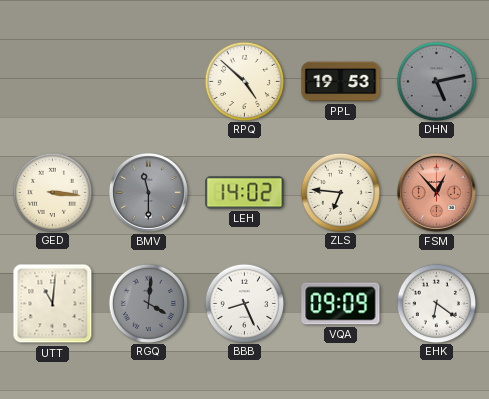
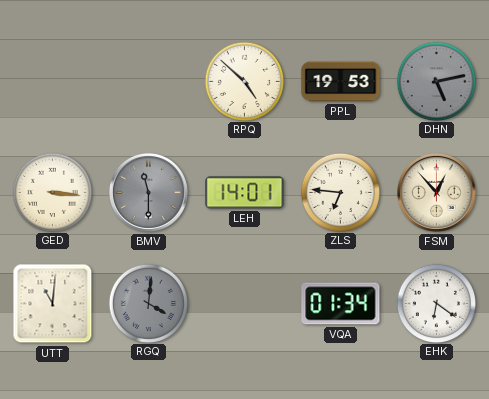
LEH: 14:02 -> 14:01 (245, 193)
FSM dial: salmon -> cream (436, 192)
BBB: 8:26 -> none (244, 303)
VQA: 09:09 -> 01:34 (341, 304)
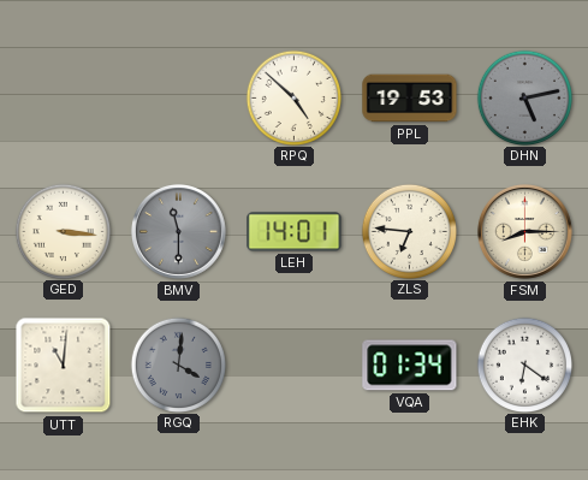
FSM: 12:53 -> 8:15 (524, 231)
